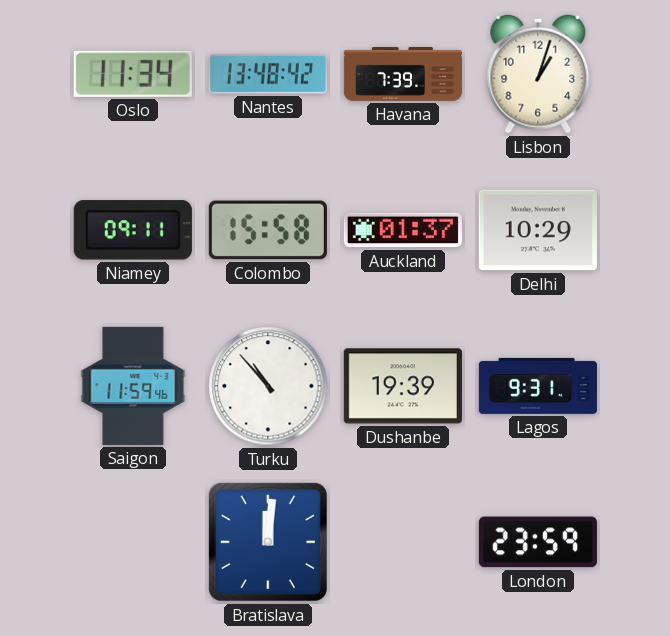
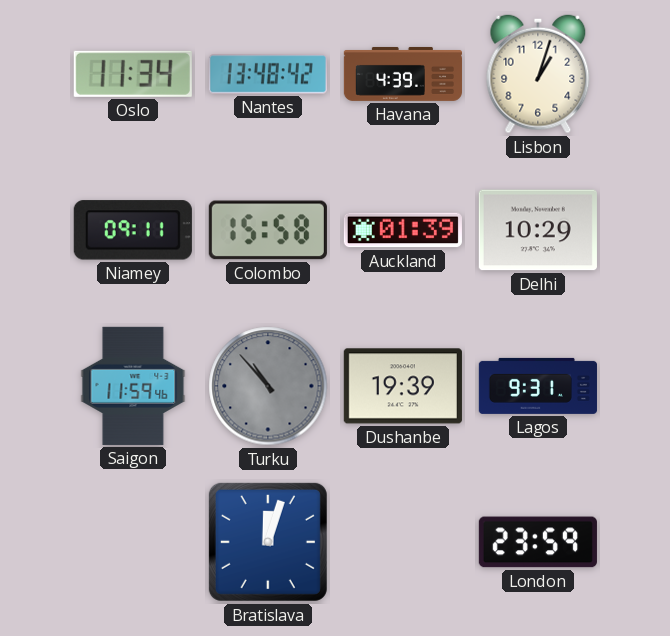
Havana: 7:39 -> 4:39 (403, 74)
Auckland: 01:37 -> 01:39 (403, 230)
Turku dial: white -> grey (268, 386)
Bratislava: 12:01 -> 12:03 (268, 542)
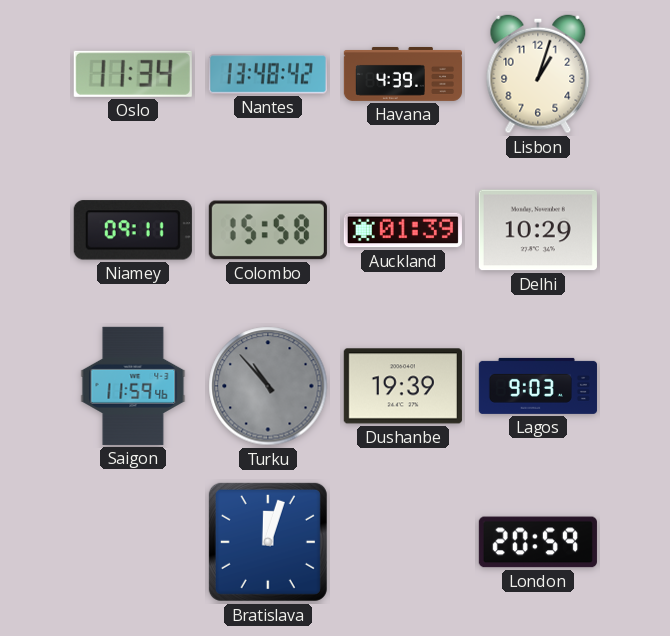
Lagos: 9:31 -> 9:03 (538, 386)
London: 23:59 -> 20:59 (538, 542)
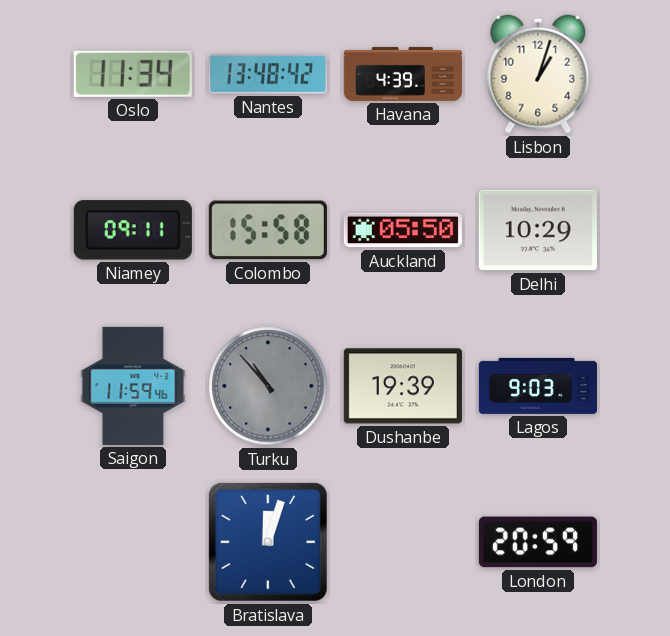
Auckland: 01:39 -> 05:50 (403, 230)
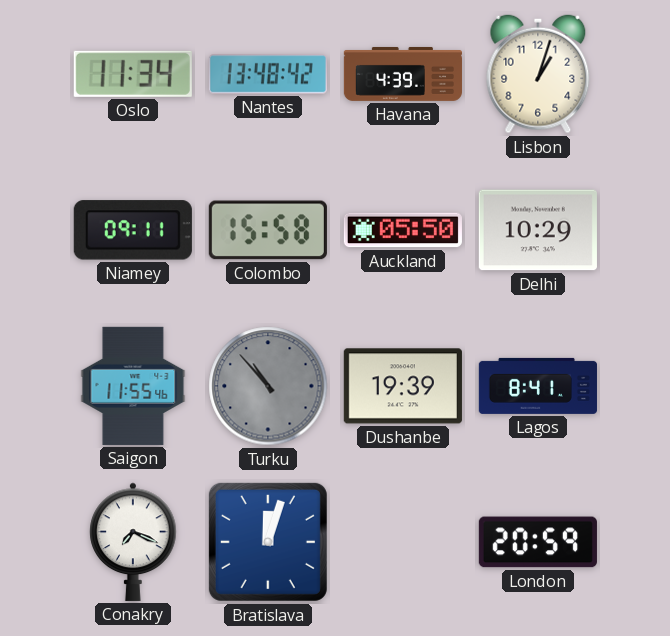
Saigon: 11:59 -> 11:55 (133, 386)
Lagos: 9:03 -> 8:41 (538, 386)
Conakry: none -> 7:19 (133, 542)
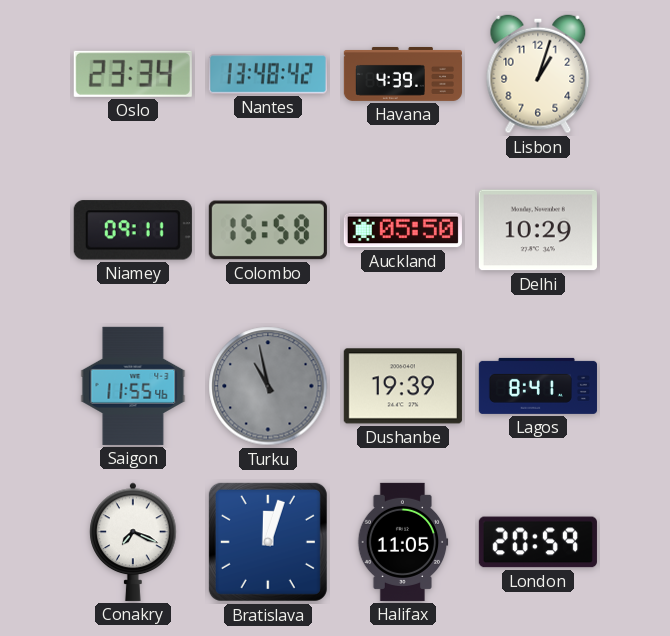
Oslo: 11:34 -> 23:34 (133, 74)
Turku: 10:53 -> 10:58 (268, 386)
Halifax: none -> 11:05 (403, 542)
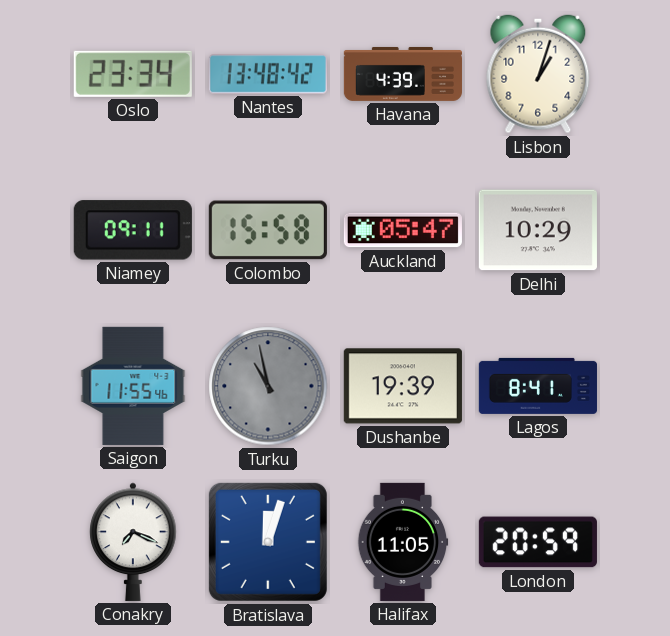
Auckland: 05:50 -> 05:47 (403, 230)
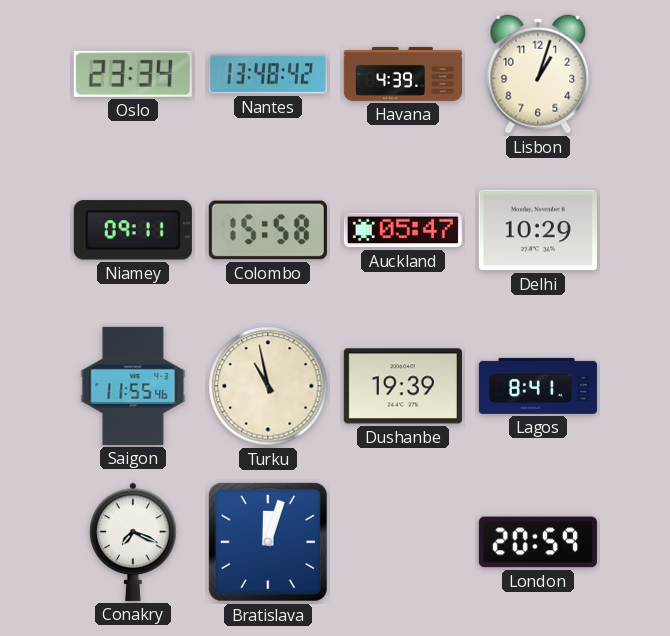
Turku dial: grey -> cream (268, 386)
Halifax: 11:05 -> none (403, 542)
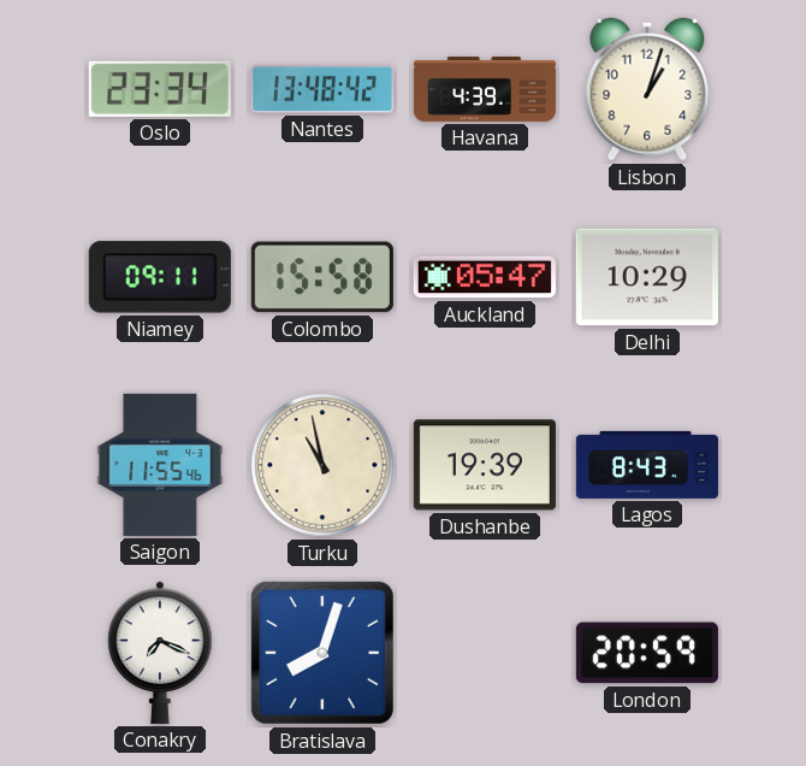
Lagos: 8:41 -> 8:43 (647, 465)
Bratislava: 12:03 -> 8:03 (322, 653)
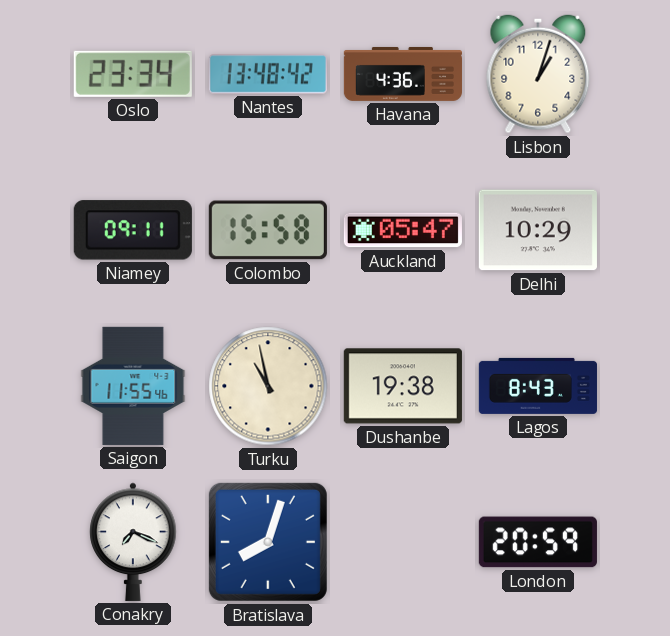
Havana: 4:39 -> 4:36 (403, 74)
Dushanbe: 19:39 -> 19:38 (403, 386)
